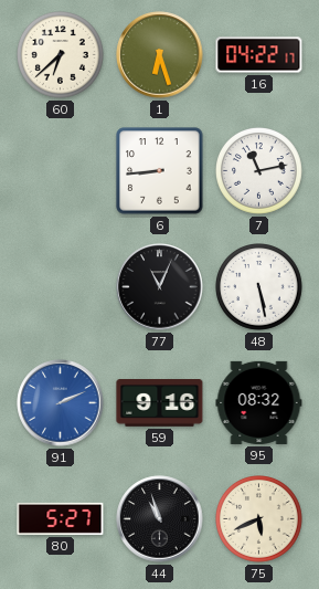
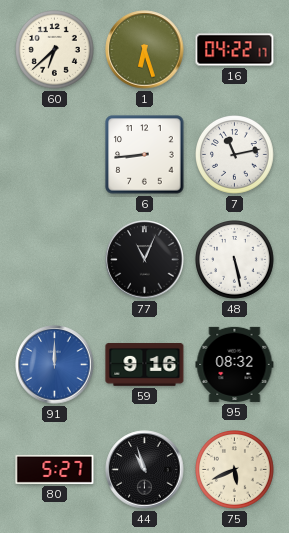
91: 2:11 -> 12:00 (55, 365)
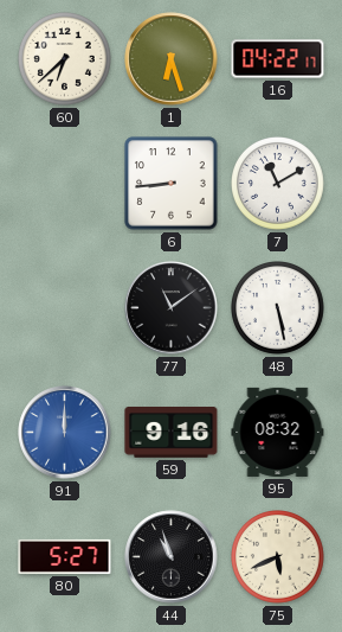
7: 11:13 -> 11:10 (278, 184)
77: 11:04 -> 11:09 (172, 308)
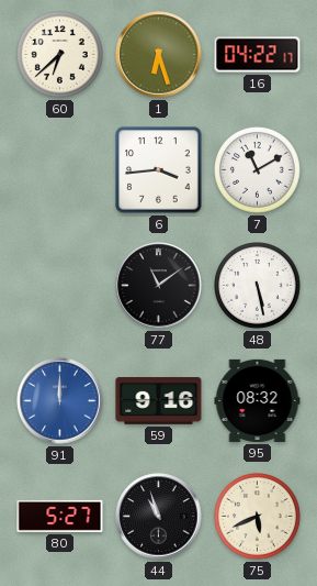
6: 8:44 -> 3:44 (159, 170)
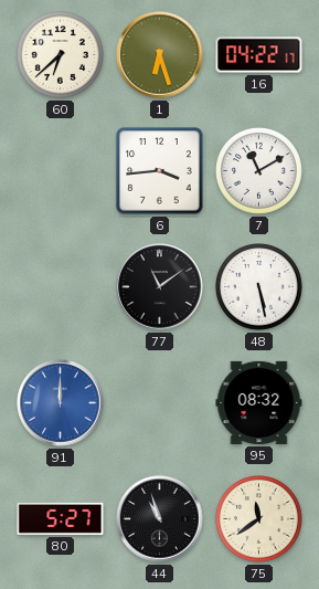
59: 9:16 -> none (159, 401)
75: 5:41 -> 11:39 (259, 519)
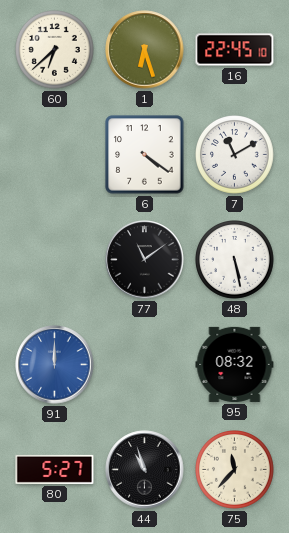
16: 04:22 -> 22:45 (235, 50)
6: 3:44 -> 4:21 (145, 155)
75: 11:39 -> 11:37 (235, 470)
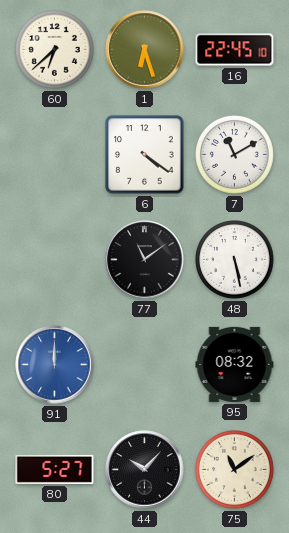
44: 10:57 -> 10:07 (145, 470)
75: 11:37 -> 11:09 (235, 470)
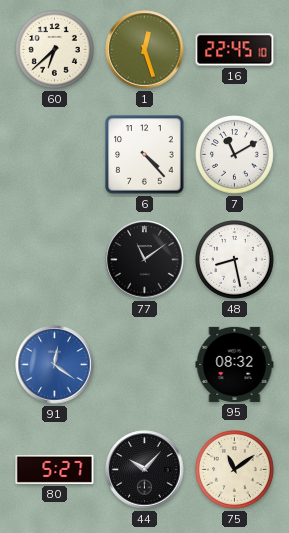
1: 6:27 -> 12:27 (145, 50)
6: 4:21 -> 4:23 (145, 155)
48: 5:28 -> 8:28 (235, 260)
91: 12:00 -> 12:21 (55, 365)
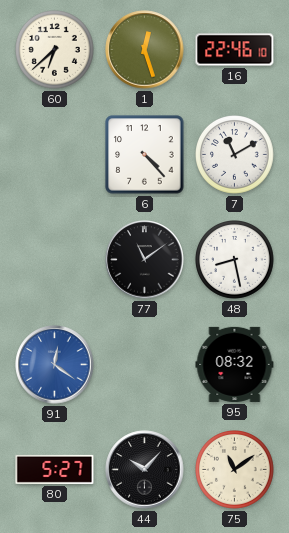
16: 22:45 -> 22:46 (235, 50)
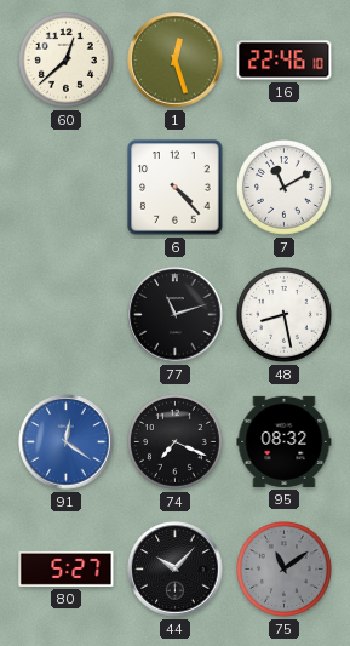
60: 6:38 -> 12:38 (67, 61)
77: 11:09 -> 11:12 (176, 315)
74: none -> 7:19 (176, 442)
75 dial: cream -> grey (285, 570)
